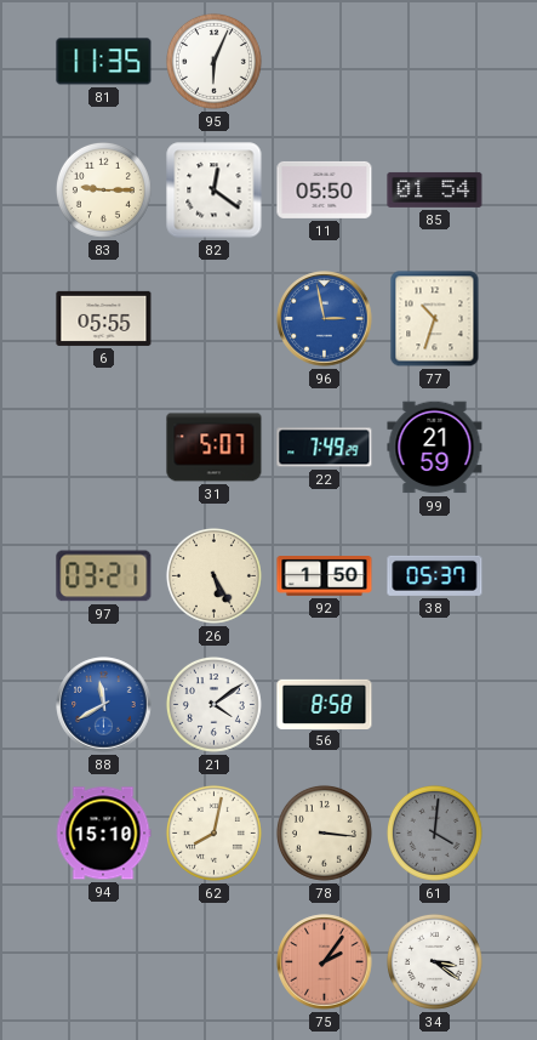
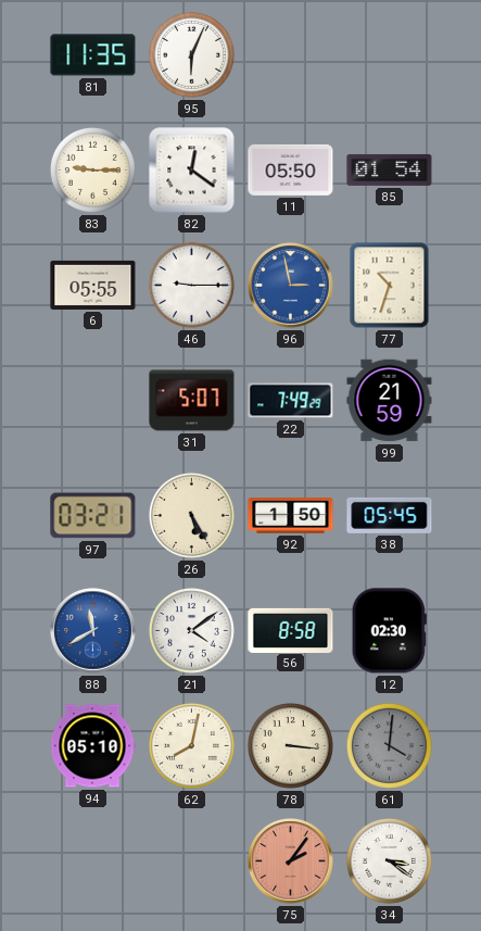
46: none -> 9:15 (191, 285)
38: 05:37 -> 05:45 (390, 515)
12: none -> 02:30 (389, 631)
94: 15:10 -> 05:10 (92, 746)
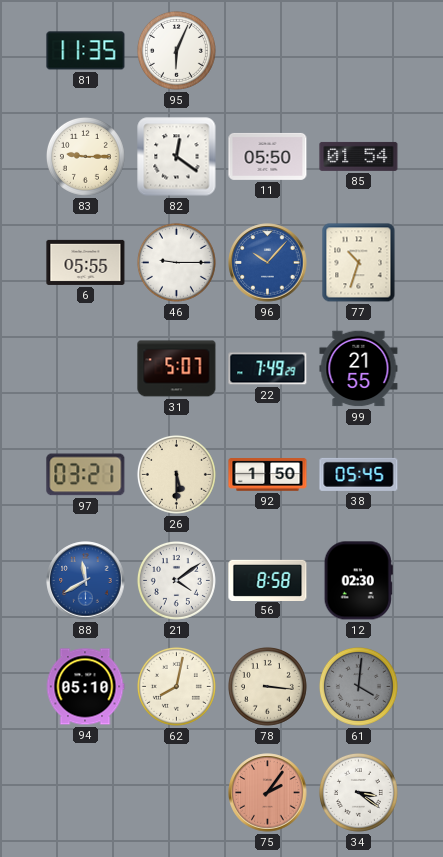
96: 2:58 -> 10:07 (268, 263)
99: 21:59 -> 21:55 (359, 369)
26: 5:25 -> 5:30 (176, 474)
